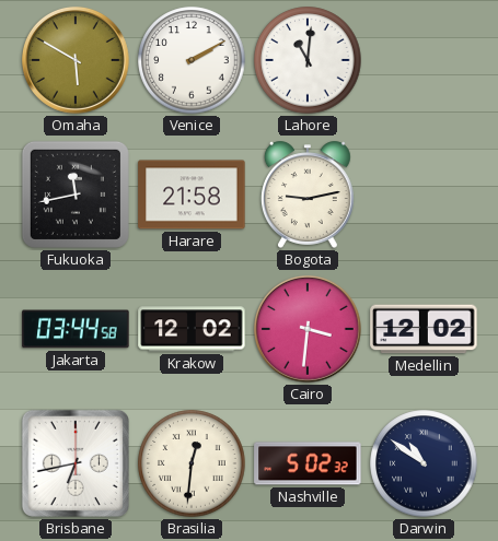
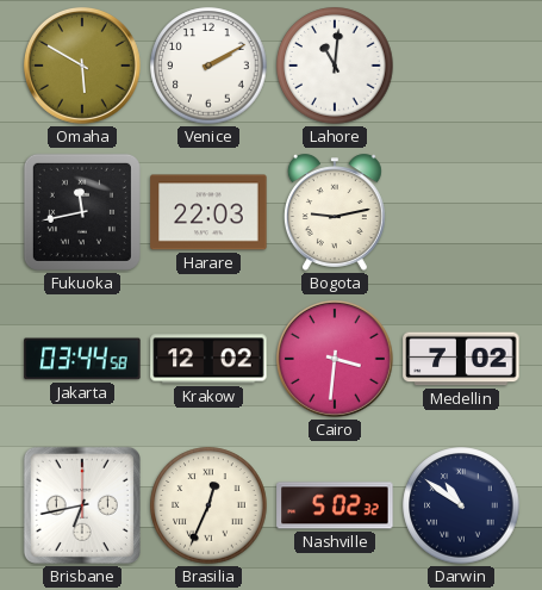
Harare: 21:58 -> 22:03 (208, 212)
Medellin: 12:02 -> 7:02 (461, 359)
Brasilia: 12:31 -> 12:34 (208, 505)
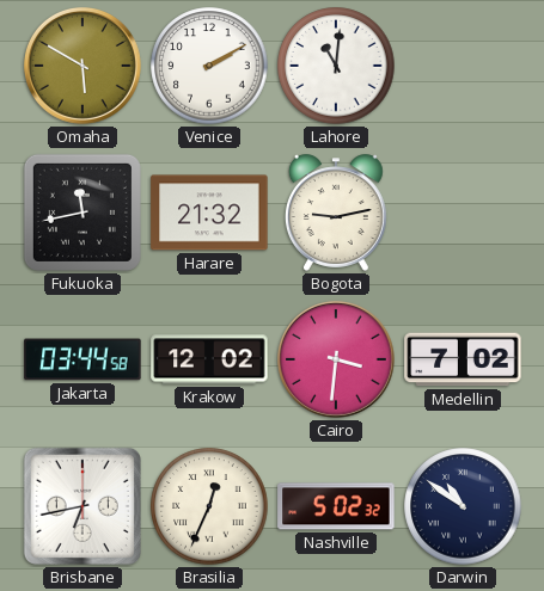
Harare: 22:03 -> 21:32 (209, 213)
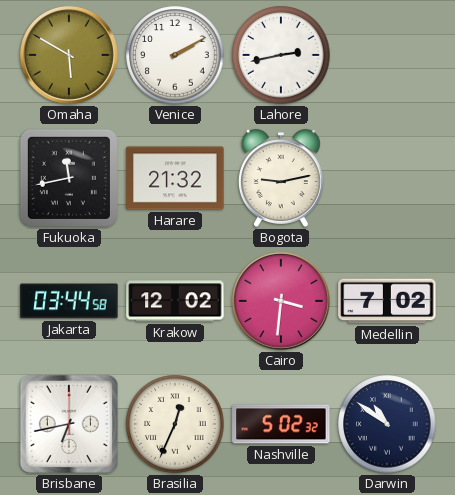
Lahore: 11:01 -> 2:43 (281, 55)
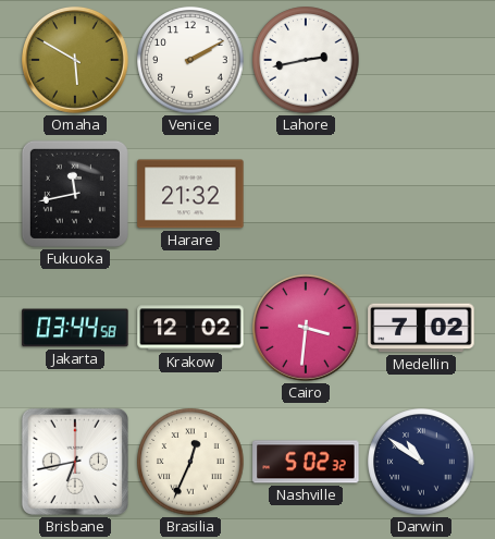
Bogota: 9:13 -> none (281, 178)
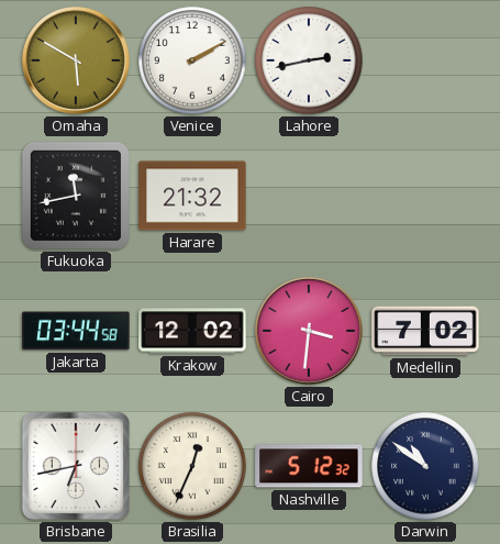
Nashville: 5:02 -> 5:12 (309, 466)
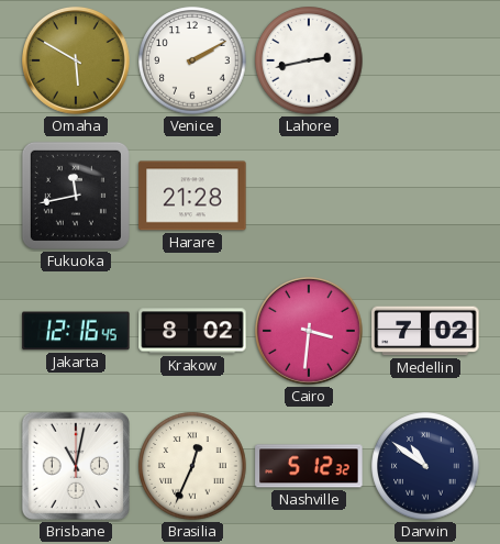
Harare: 21:32 -> 21:28 (192, 196)
Jakarta: 03:44 -> 12:16 (76, 331)
Krakow: 12:02 -> 8:02 (192, 331)
Brisbane: 6:43 -> 11:02 (76, 466)
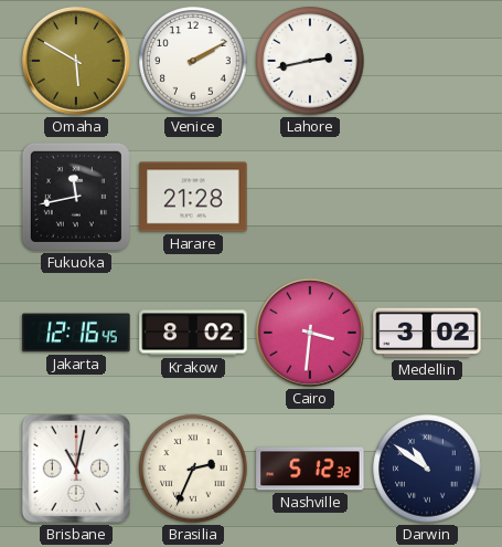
Medellin: 7:02 -> 3:02 (427, 333)
Brasilia: 12:34 -> 2:34 (193, 469)
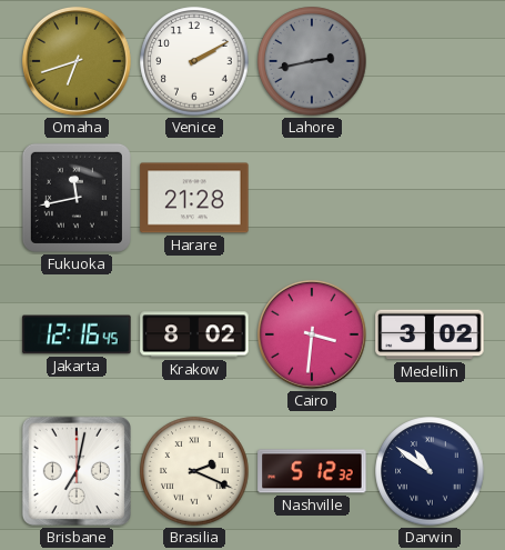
Omaha: 5:50 -> 6:42 (77, 61)
Lahore dial: white -> grey (312, 61)
Brisbane: 11:02 -> 7:02 (77, 471)
Brasilia: 2:34 -> 2:19 (194, 471)
